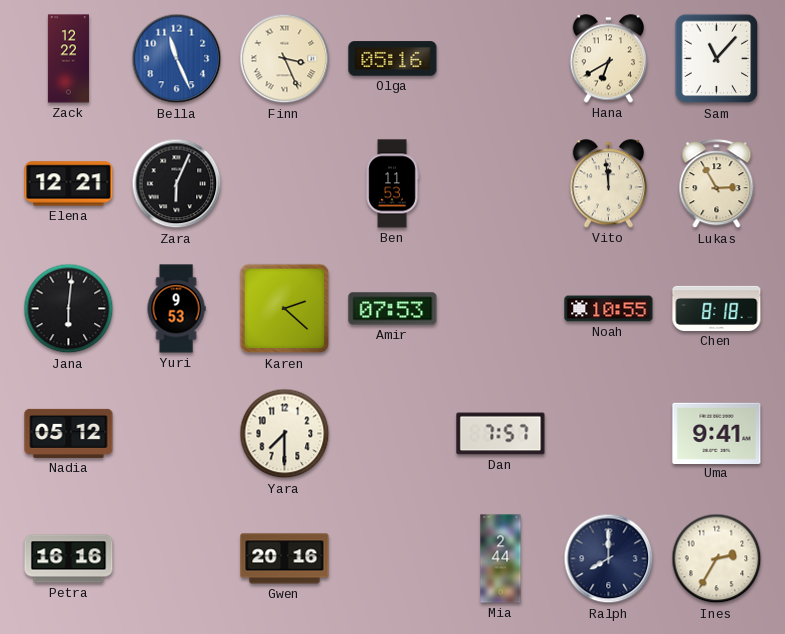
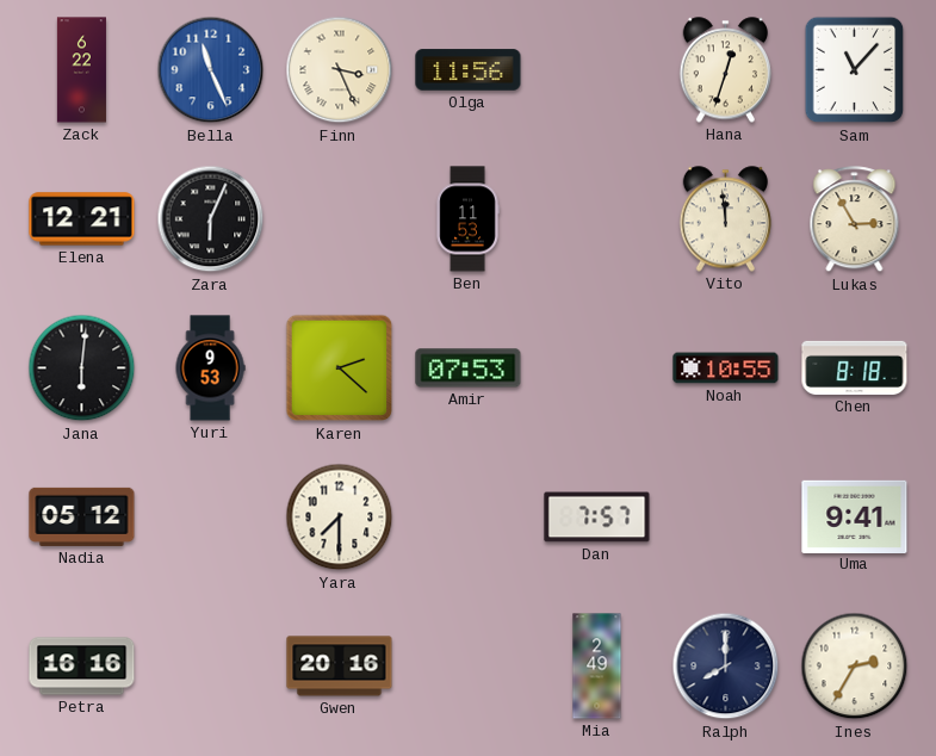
Zack: 12:22 -> 6:22 (81, 70)
Olga: 05:16 -> 11:56 (469, 70)
Hana: 6:40 -> 12:33 (726, 70)
Mia: 2:44 -> 2:49 (597, 667)
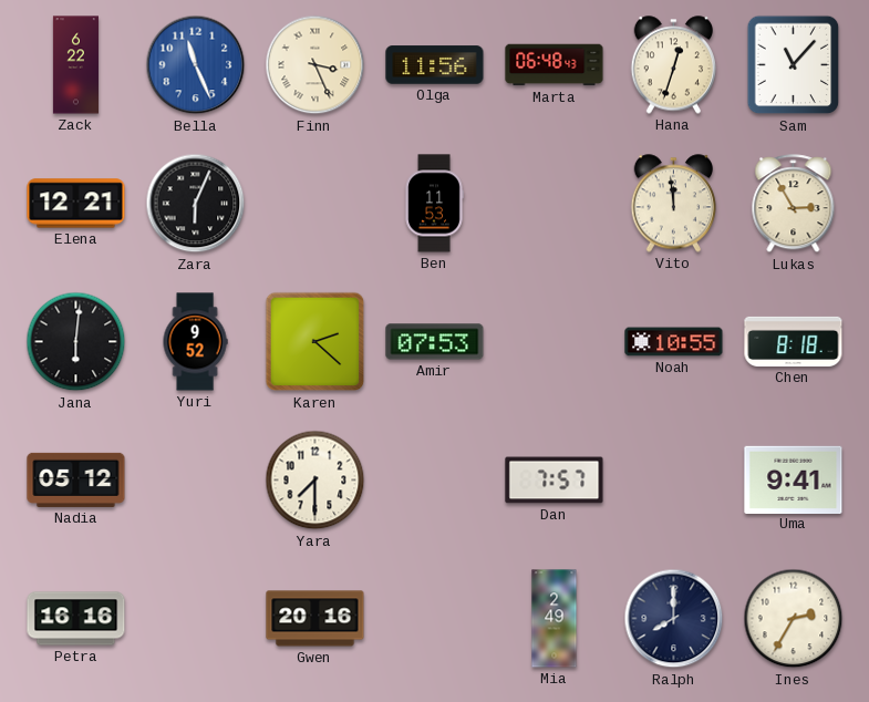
Marta: none -> 06:48 (555, 65)
Yuri: 9:53 -> 9:52 (195, 342)
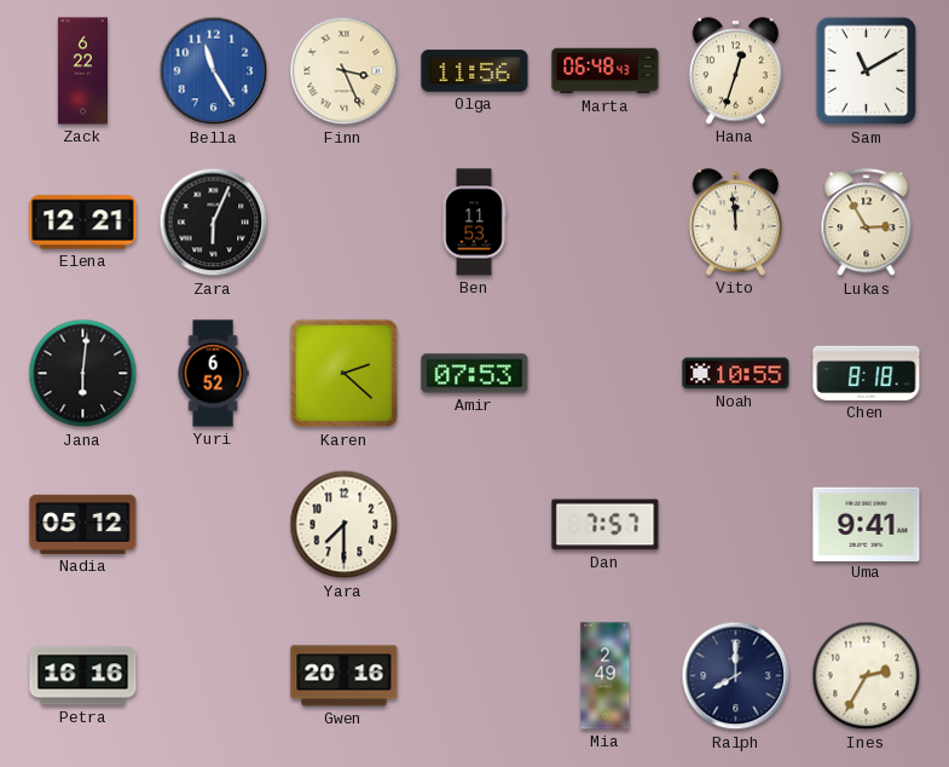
Bella: 11:26 -> 11:25 (214, 71)
Sam: 11:07 -> 11:10 (867, 71)
Yuri: 9:52 -> 6:52 (213, 374)
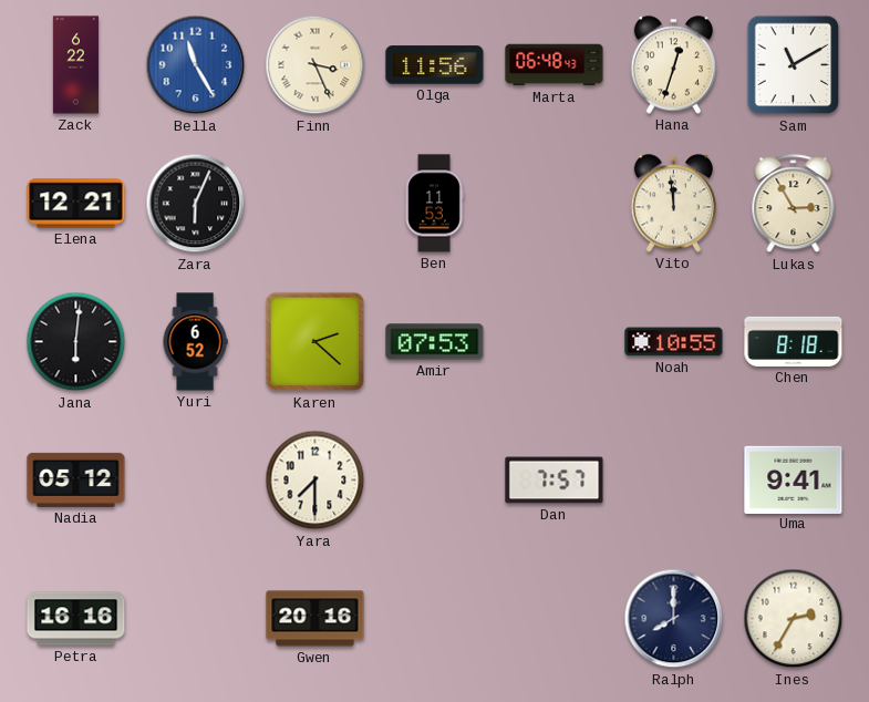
Mia: 2:49 -> none (606, 676)
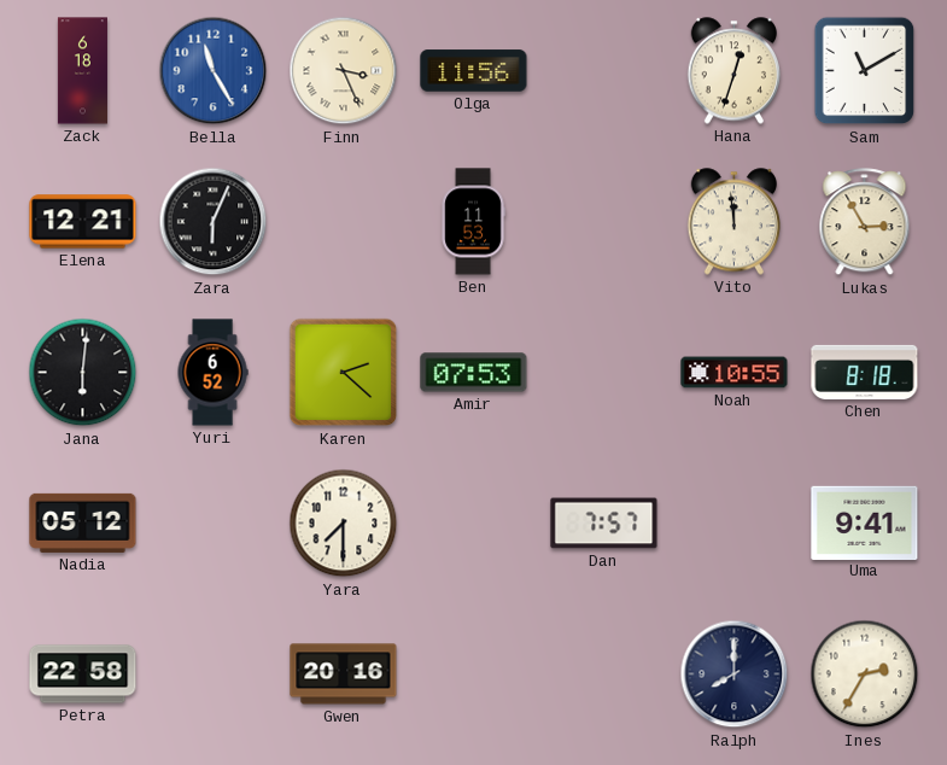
Zack: 6:22 -> 6:18 (82, 71)
Marta: 06:48 -> none (555, 65)
Petra: 16:16 -> 22:58 (83, 675)
